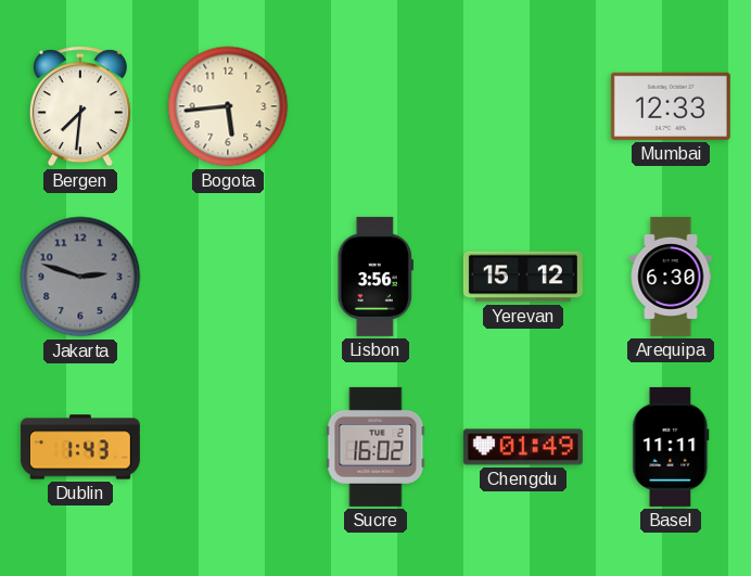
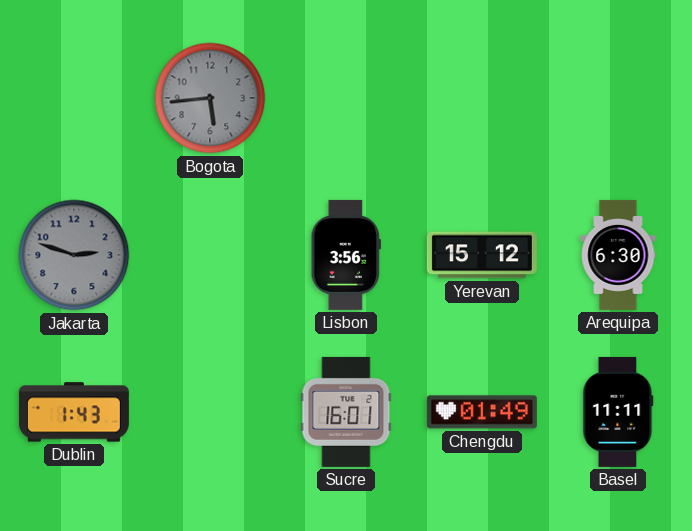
Bergen: 7:31 -> none (80, 106)
Bogota dial: cream -> grey (210, 98)
Mumbai: 12:33 -> none (671, 106)
Sucre: 16:02 -> 16:01 (346, 412)
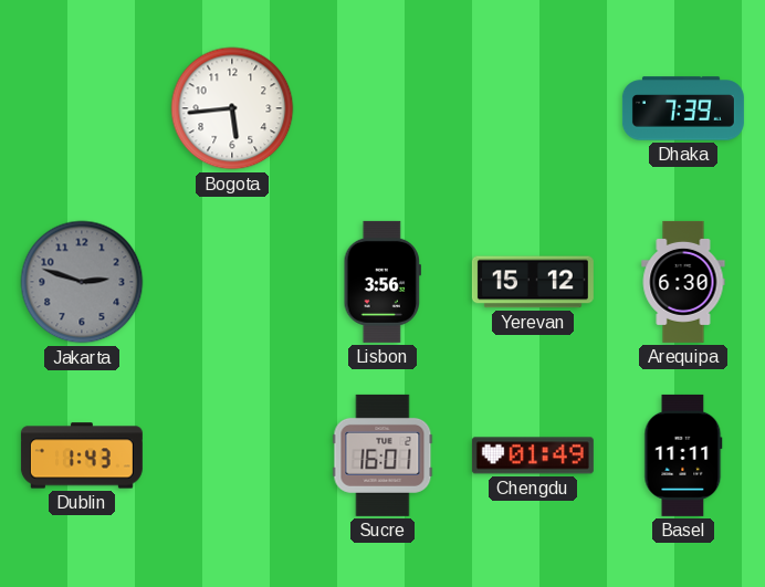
Bogota dial: grey -> white (232, 108)
Dhaka: none -> 7:39 (683, 108)
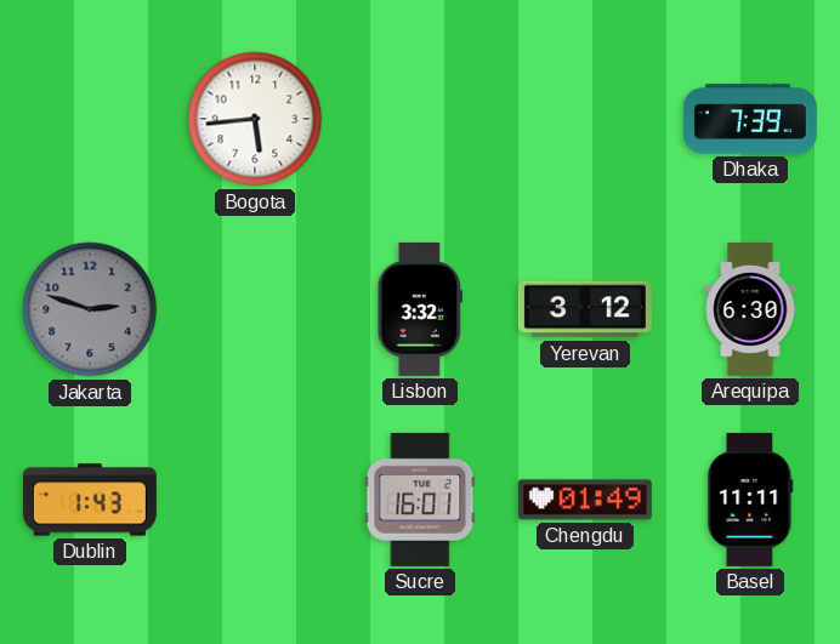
Lisbon: 3:56 -> 3:32 (420, 309)
Yerevan: 15:12 -> 3:12 (585, 309)
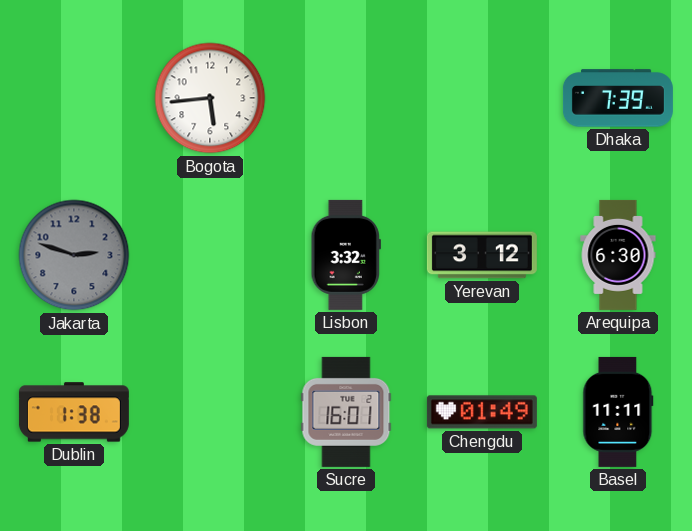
Dublin: 1:43 -> 1:38 (74, 412)
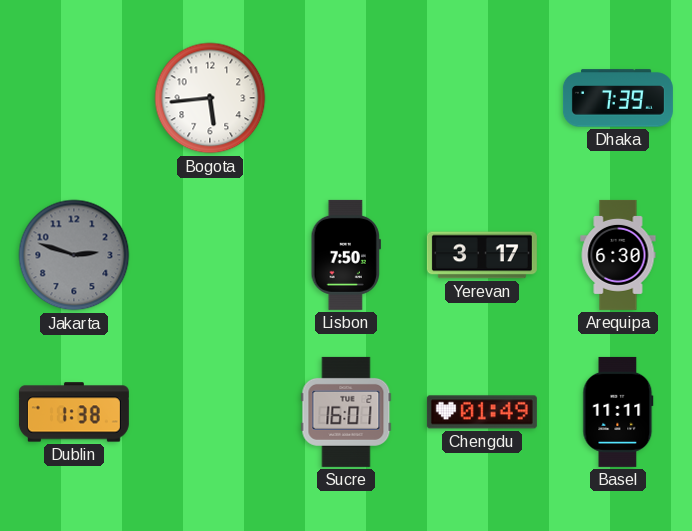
Lisbon: 3:32 -> 7:50 (346, 255)
Yerevan: 3:12 -> 3:17 (482, 255)
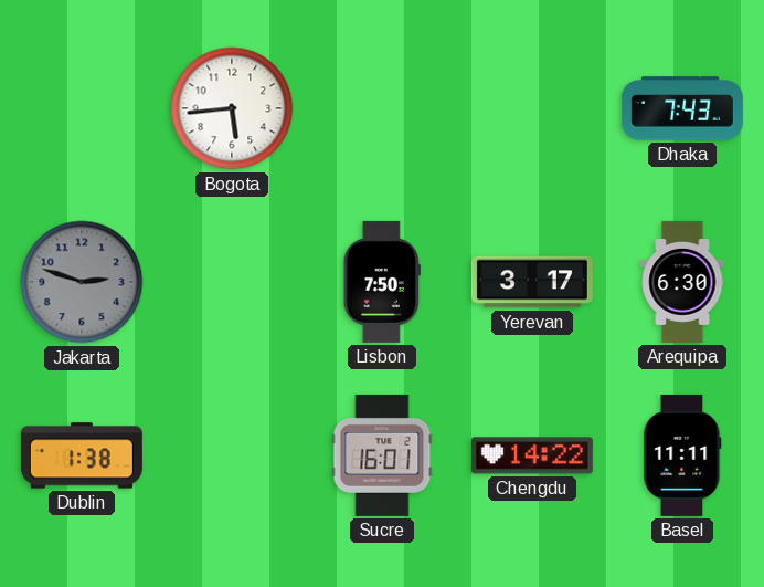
Dhaka: 7:39 -> 7:43 (682, 108)
Chengdu: 01:49 -> 14:22 (532, 455)
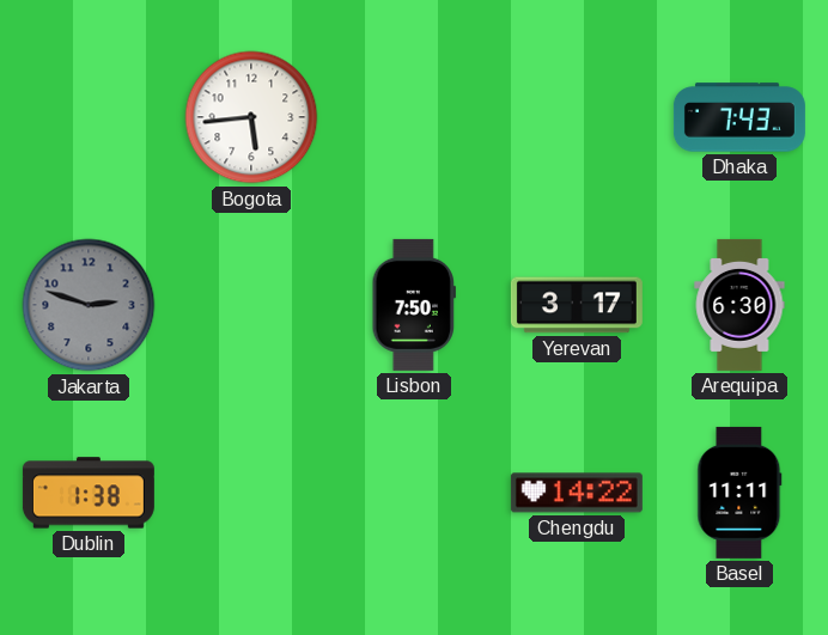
Sucre: 16:01 -> none (382, 455)
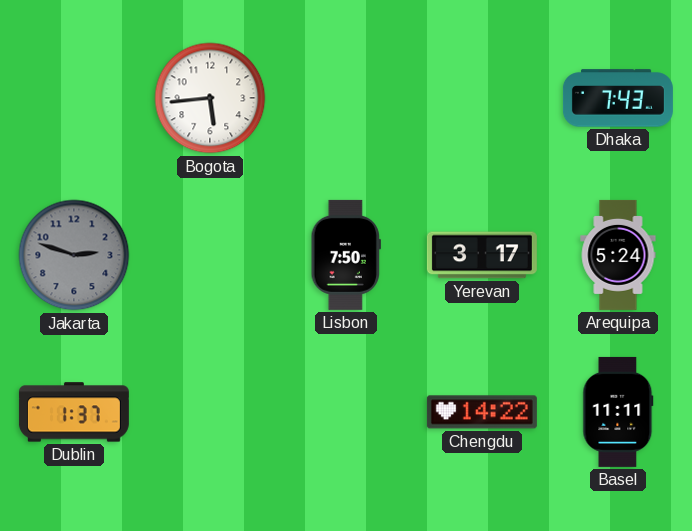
Arequipa: 6:30 -> 5:24 (618, 255)
Dublin: 1:38 -> 1:37 (74, 412)
